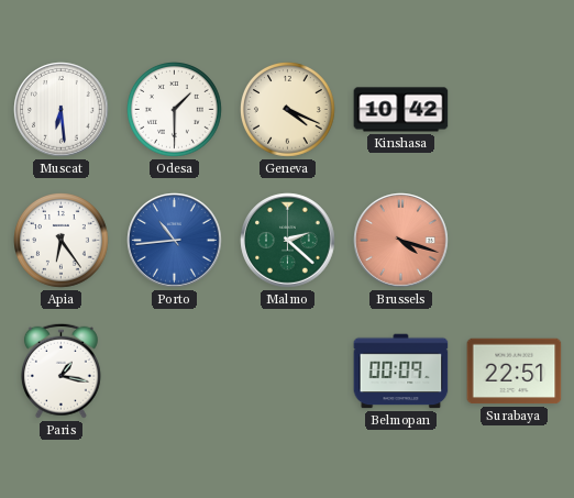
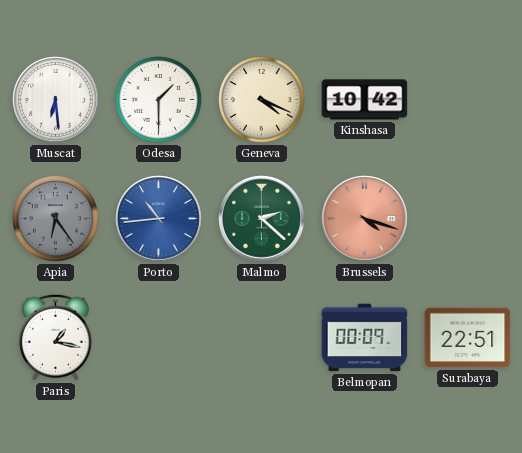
Apia dial: white -> grey (56, 219)
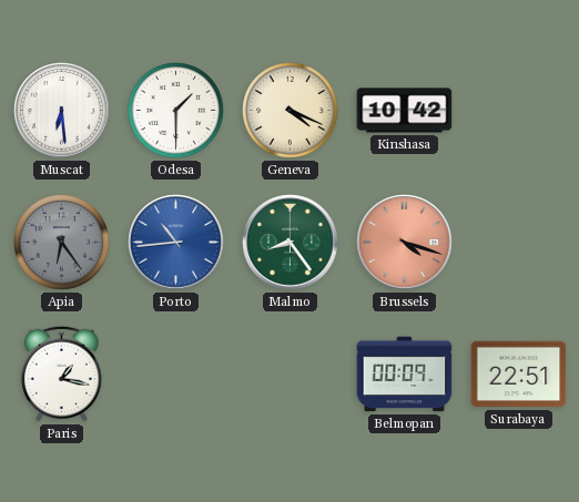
Malmo: 2:22 -> 8:24 (291, 243)
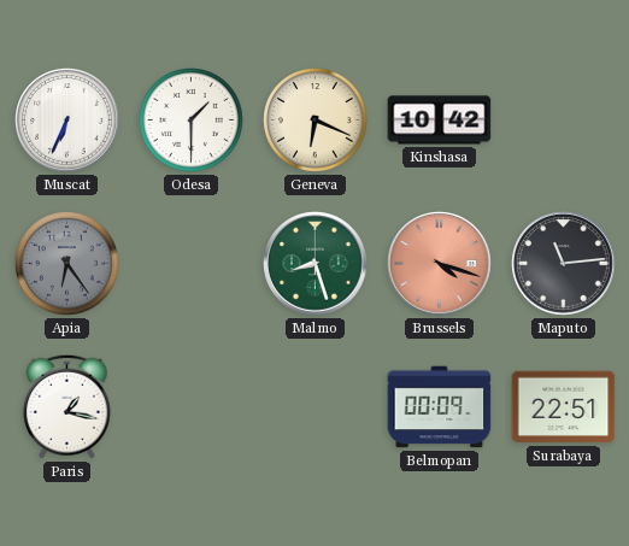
Muscat: 6:29 -> 6:34 (67, 121)
Geneva: 4:19 -> 6:19 (316, 121)
Porto: 10:44 -> none (176, 243)
Malmo: 8:24 -> 8:27 (316, 264)
Maputo: none -> 11:14 (564, 264)
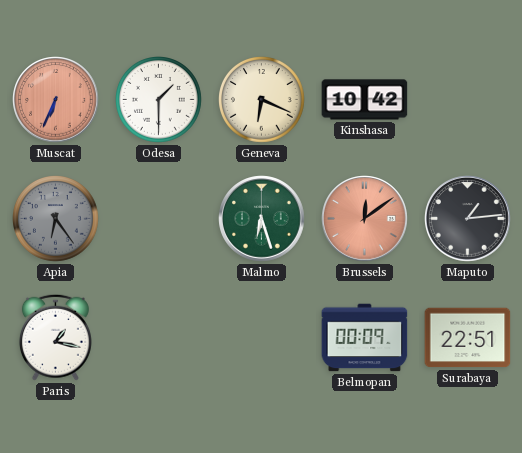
Muscat dial: white -> salmon (56, 100)
Malmo: 8:27 -> 6:27 (262, 219)
Brussels: 4:18 -> 12:09 (365, 219)
Maputo: 11:14 -> 1:14 (468, 219)
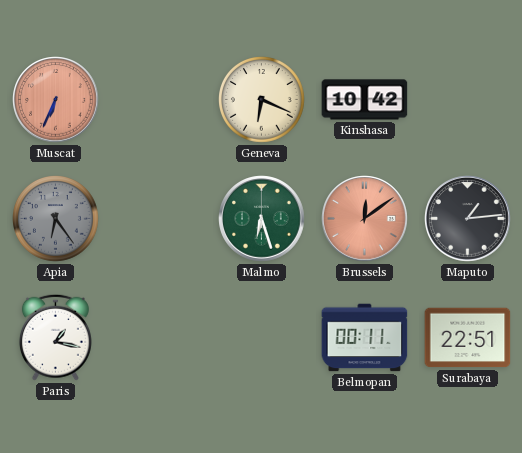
Odesa: 1:30 -> none (159, 100)
Belmopan: 00:09 -> 00:11 (365, 338)
